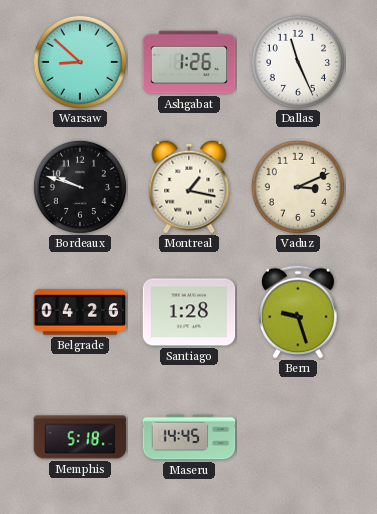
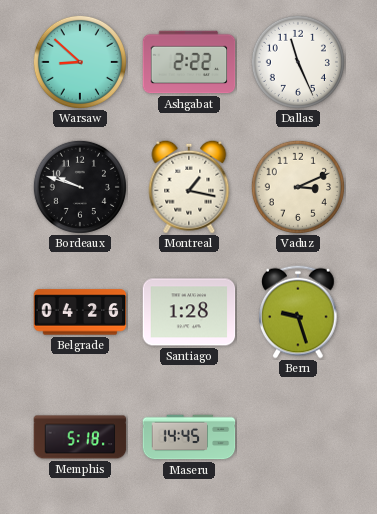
Ashgabat: 1:26 -> 2:22 (189, 62)
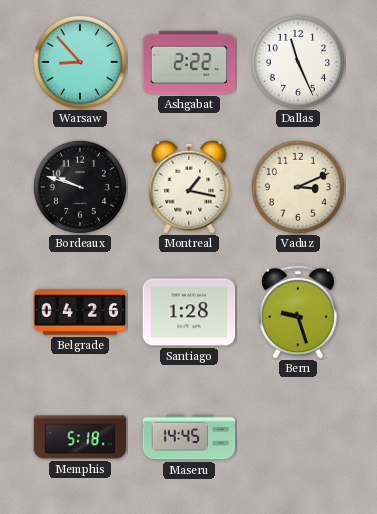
Warsaw: 8:52 -> 8:53 (80, 62)
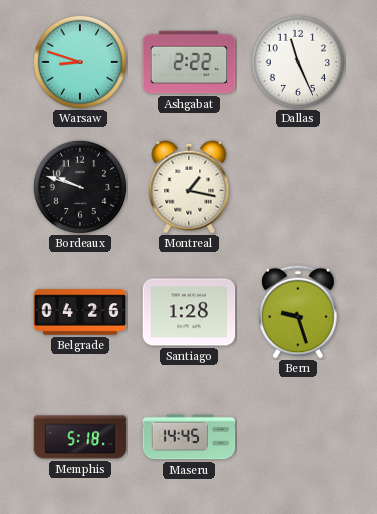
Warsaw: 8:53 -> 8:48 (80, 62)
Vaduz: 3:11 -> none (298, 187)
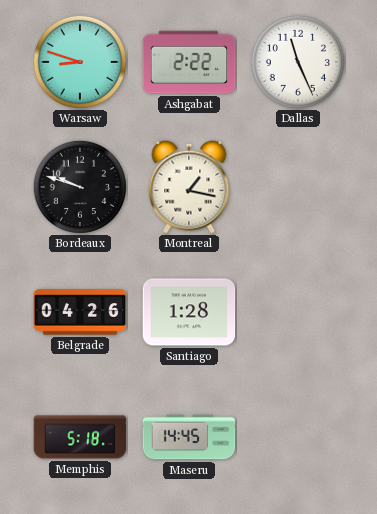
Bern: 9:27 -> none (299, 312)
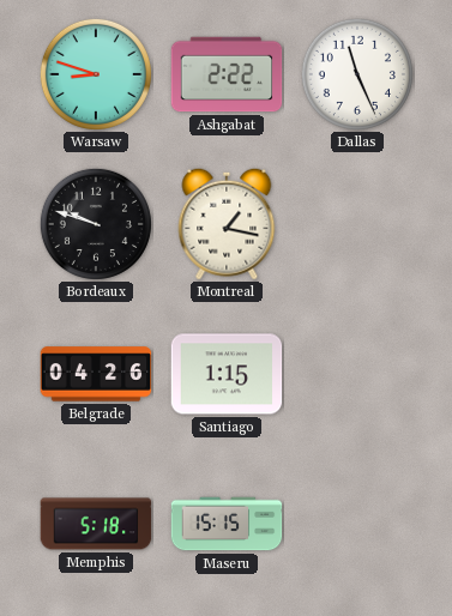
Santiago: 1:28 -> 1:15 (227, 374)
Maseru: 14:45 -> 15:15 (227, 524)
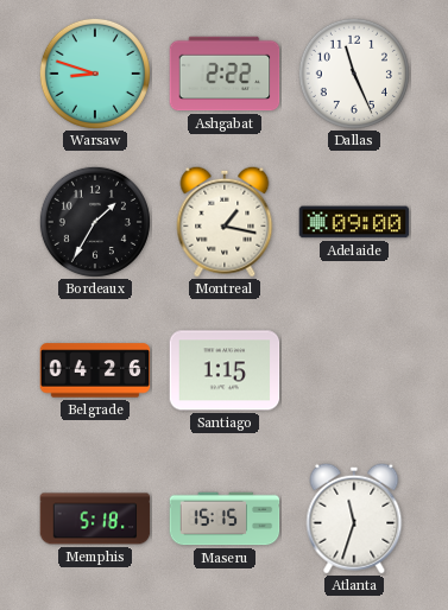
Bordeaux: 9:48 -> 1:35 (95, 222)
Adelaide: none -> 09:00 (354, 222)
Atlanta: none -> 11:33 (354, 519)
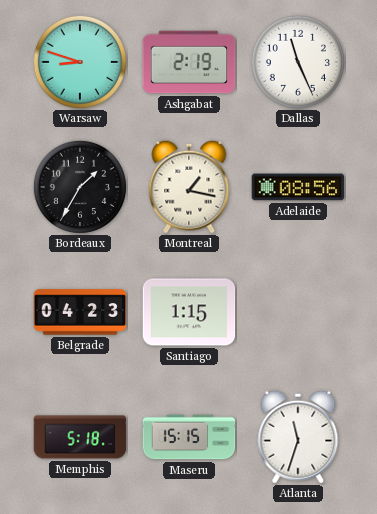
Ashgabat: 2:22 -> 2:19 (189, 62)
Adelaide: 09:00 -> 08:56 (298, 187)
Belgrade: 04:26 -> 04:23 (80, 312)
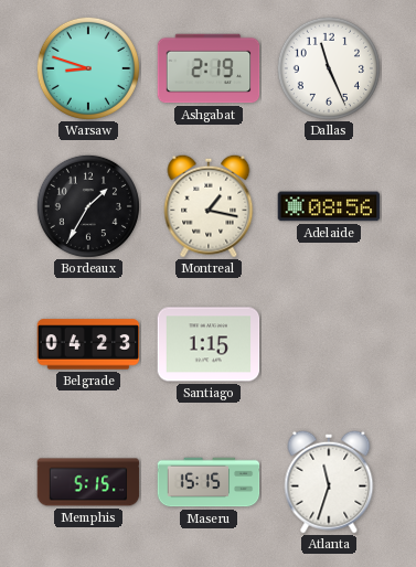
Memphis: 5:18 -> 5:15 (88, 482)
